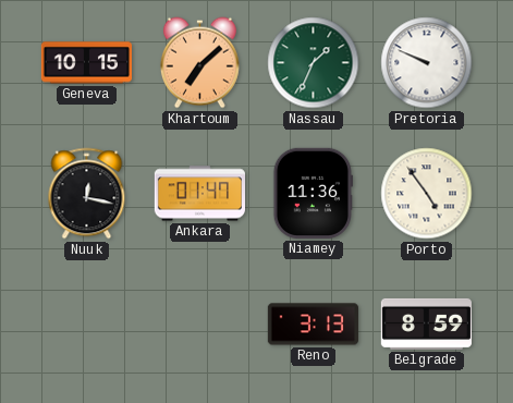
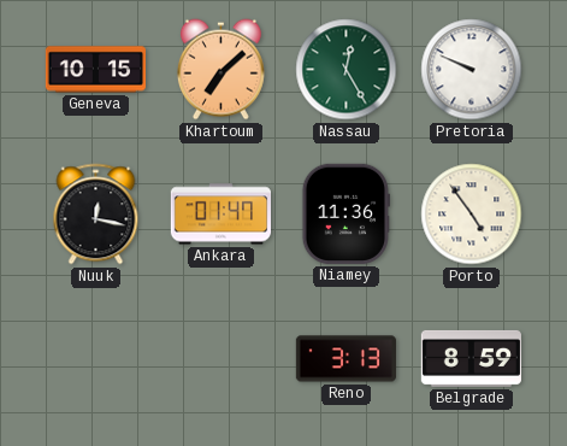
Nassau: 1:34 -> 12:25 (347, 70)
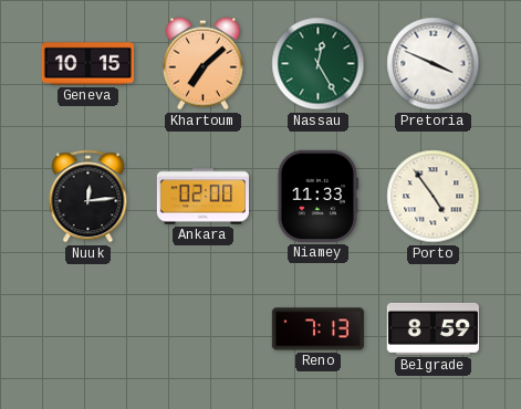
Pretoria: 9:49 -> 3:49 (434, 64)
Nuuk: 12:17 -> 12:14 (88, 197)
Ankara: 01:47 -> 02:00 (202, 197)
Niamey: 11:36 -> 11:33 (317, 196)
Reno: 3:13 -> 7:13 (317, 329)
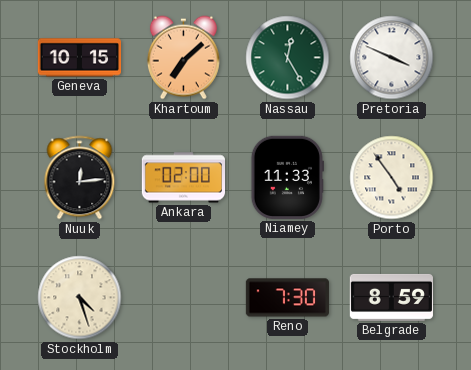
Stockholm: none -> 4:27 (80, 298)
Reno: 7:13 -> 7:30 (287, 298)
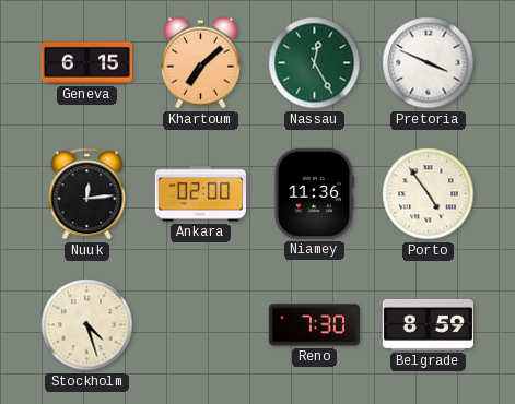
Geneva: 10:15 -> 6:15 (86, 63)
Niamey: 11:33 -> 11:36 (314, 193)
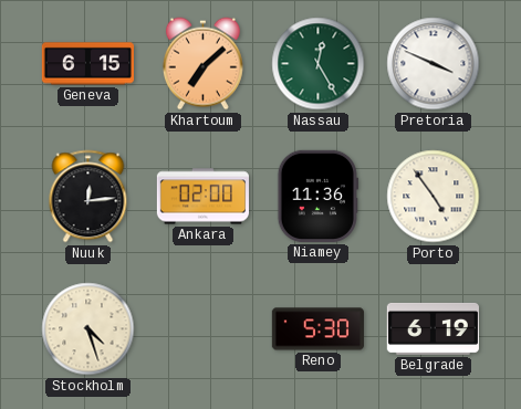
Reno: 7:30 -> 5:30 (317, 329)
Belgrade: 8:59 -> 6:19 (433, 328)
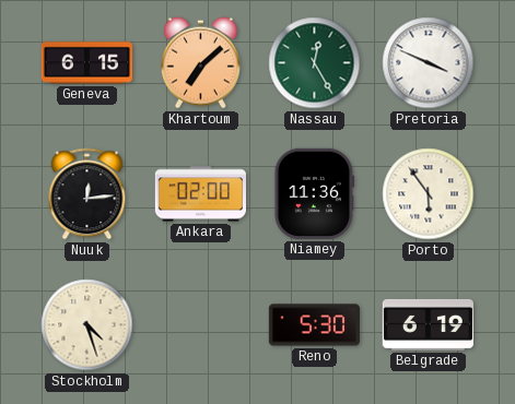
Porto: 4:54 -> 5:54 (429, 194)
